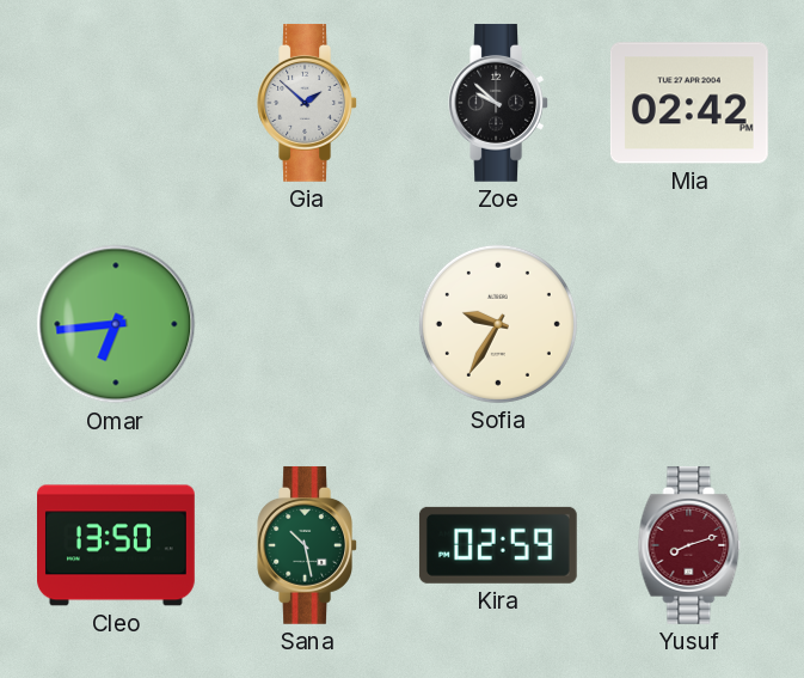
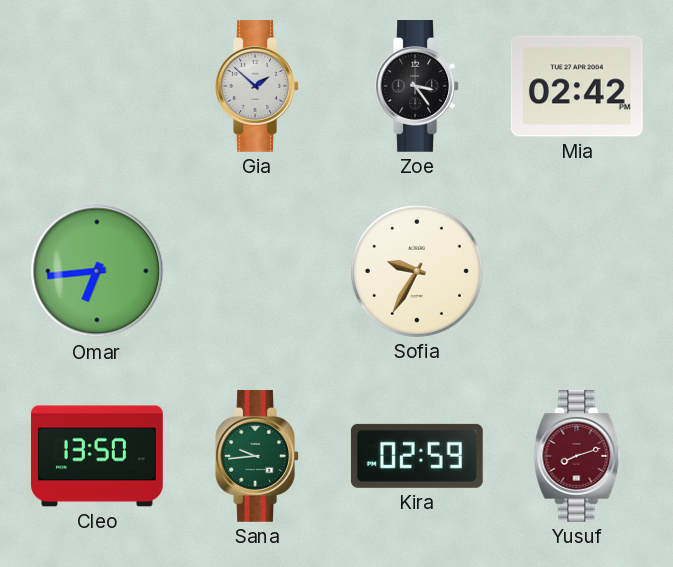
Zoe: 9:52 -> 3:24 (417, 86)
Sana: 10:28 -> 9:44 (257, 456)
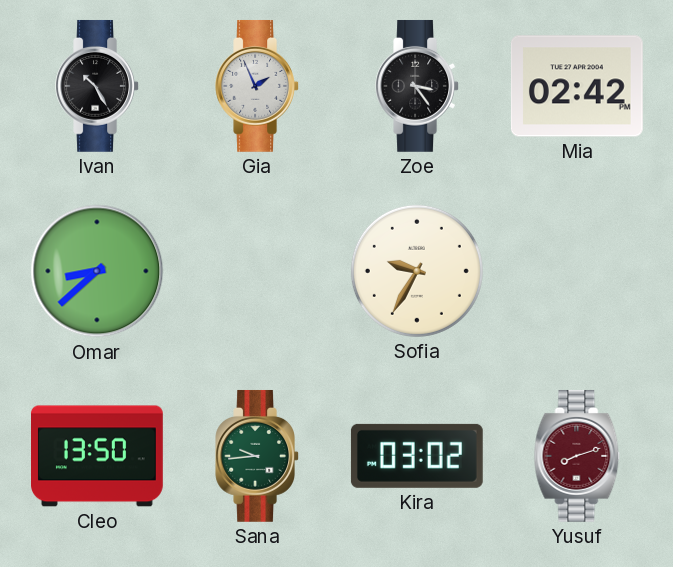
Ivan: none -> 10:25 (97, 86)
Gia: 1:52 -> 1:56 (257, 86)
Omar: 6:44 -> 8:38 (97, 271)
Kira: 02:59 -> 03:02 (417, 456)
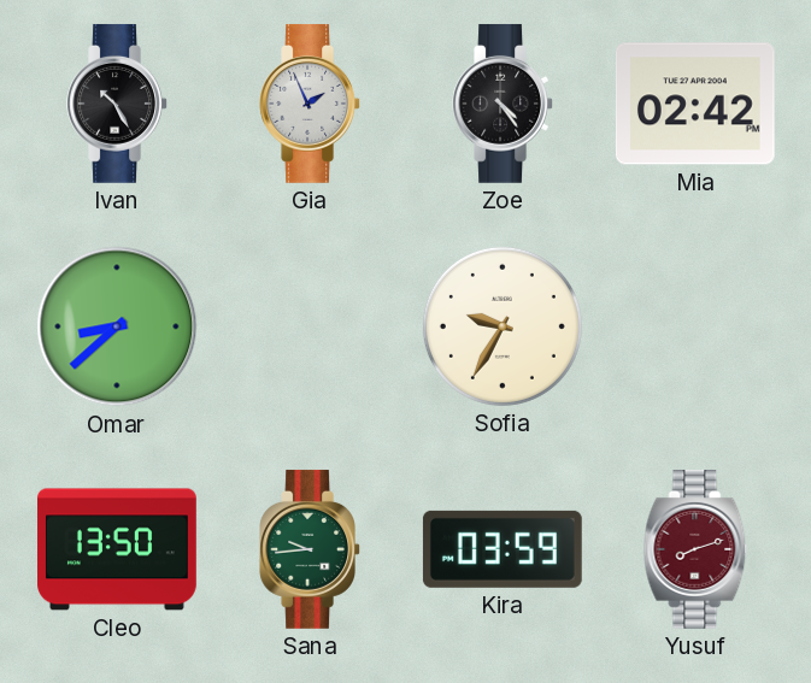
Zoe: 3:24 -> 4:24 (503, 104)
Kira: 03:02 -> 03:59 (503, 549)
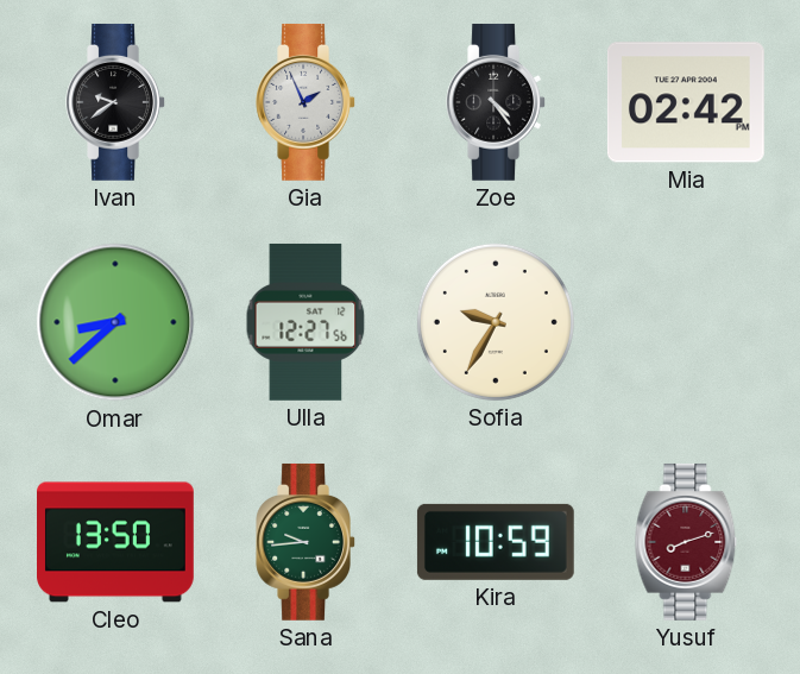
Ivan: 10:25 -> 9:39 (115, 102)
Ulla: none -> 12:27 (305, 322)
Kira: 03:59 -> 10:59 (496, 542)
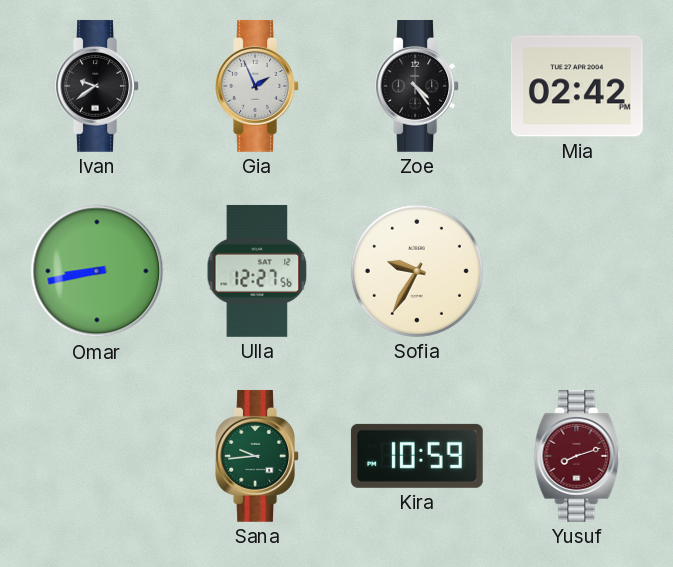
Omar: 8:38 -> 8:43 (97, 271)
Cleo: 13:50 -> none (116, 542)
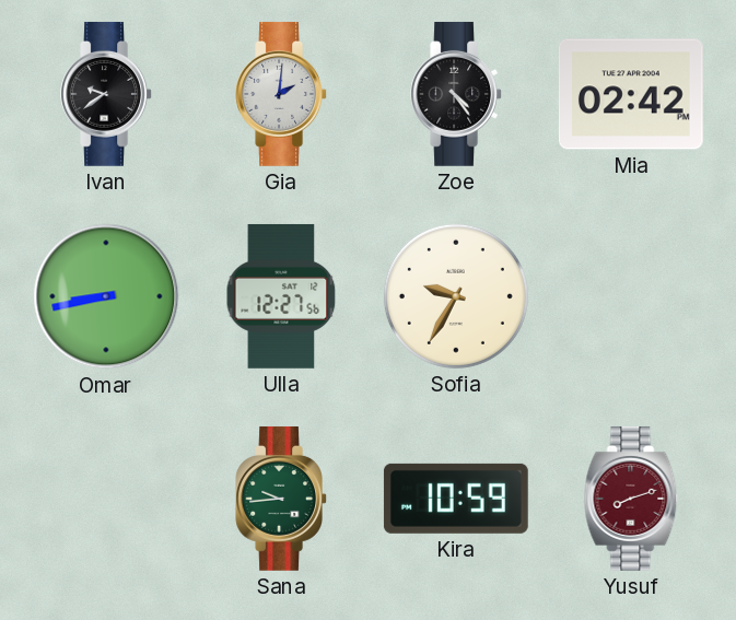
Gia: 1:56 -> 2:01 (281, 94)
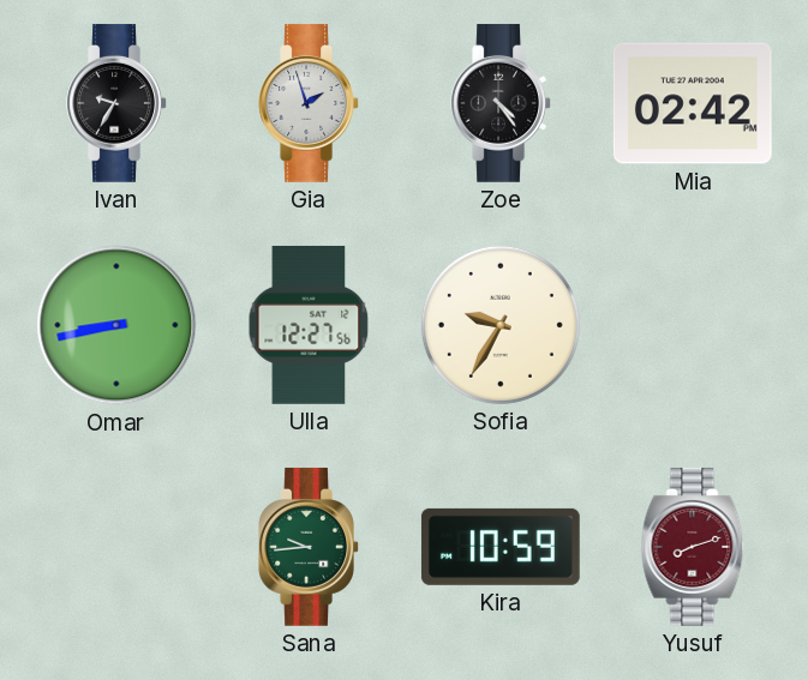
Ivan: 9:39 -> 9:35 (116, 103)
Gia: 2:01 -> 1:57 (309, 103)
